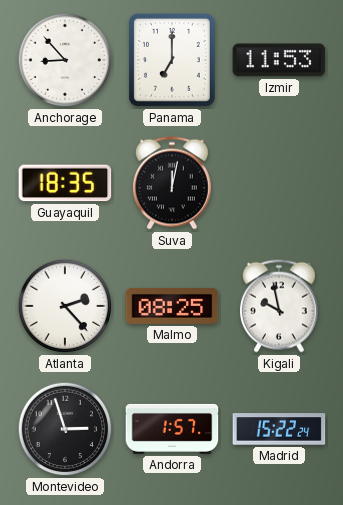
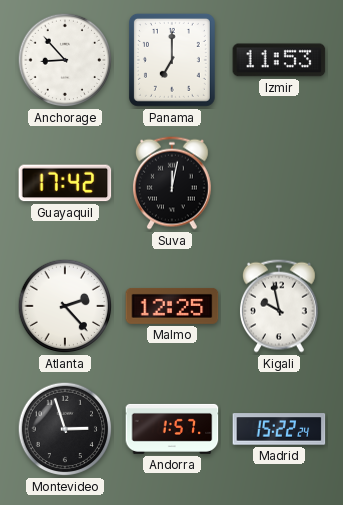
Guayaquil: 18:35 -> 17:42 (65, 183)
Malmo: 08:25 -> 12:25 (172, 306)
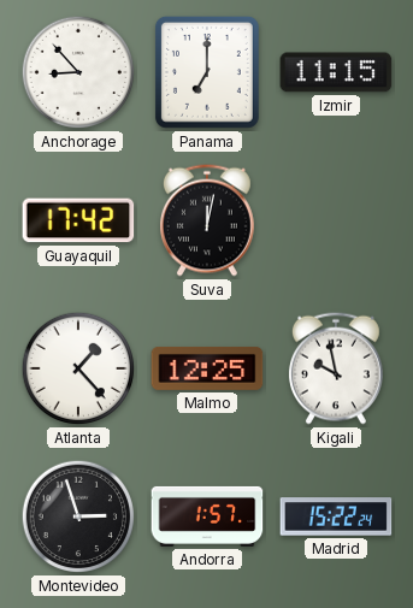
Izmir: 11:53 -> 11:15 (336, 72)
Atlanta: 2:23 -> 1:23 (78, 368)
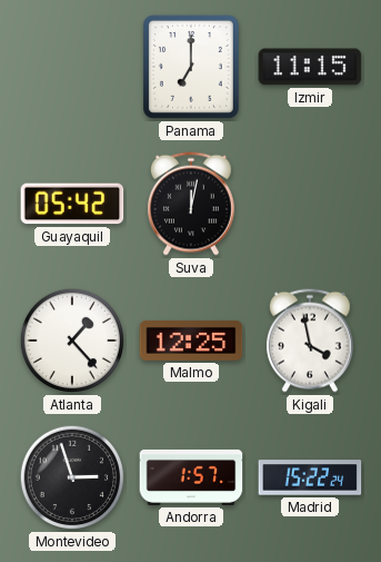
Anchorage: 8:53 -> none (78, 72)
Guayaquil: 17:42 -> 05:42 (72, 204)
Kigali: 9:58 -> 3:58 (310, 341)
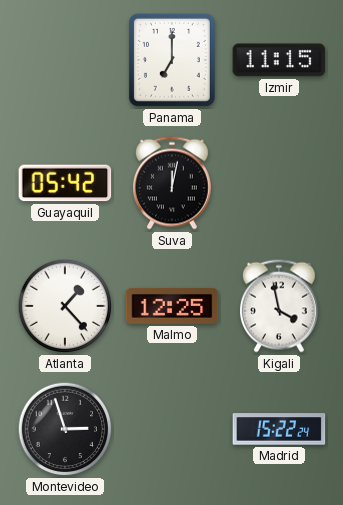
Andorra: 1:57 -> none (191, 477)
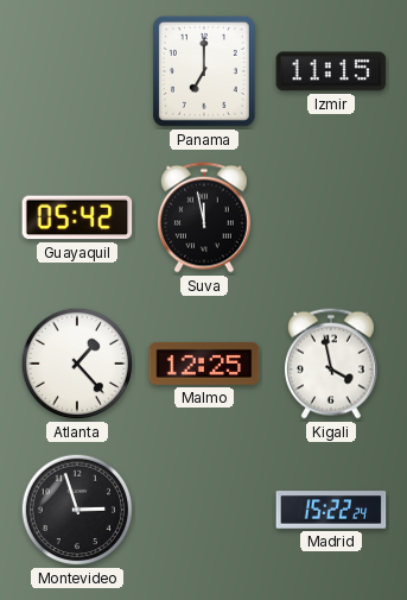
Suva: 12:02 -> 11:58 (204, 217)
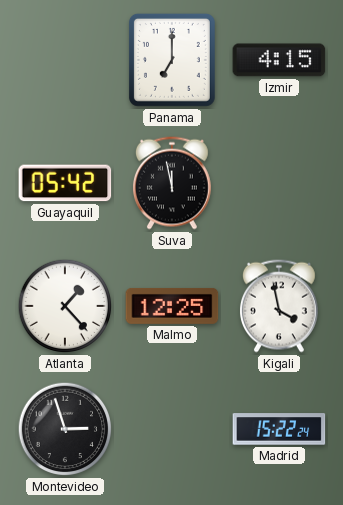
Izmir: 11:15 -> 4:15 (279, 60)
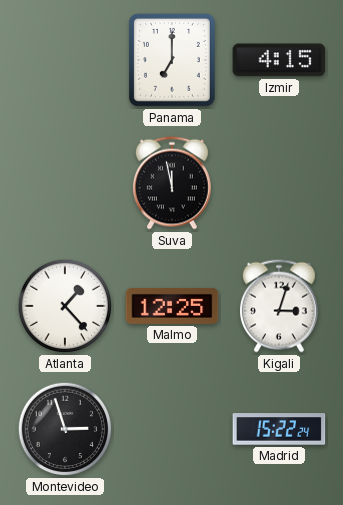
Guayaquil: 05:42 -> none (65, 183)
Kigali: 3:58 -> 3:03 (279, 306)
